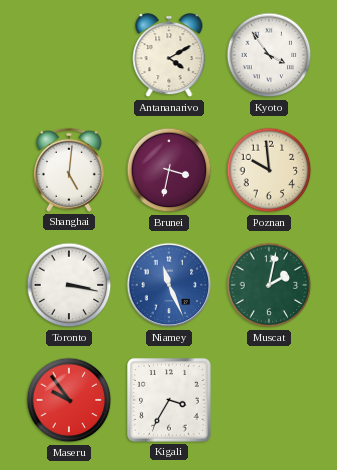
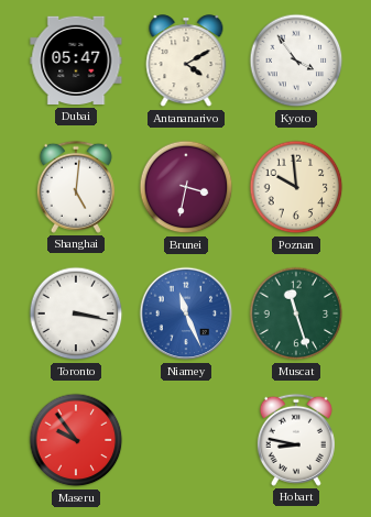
Dubai: none -> 05:47 (76, 61)
Muscat: 2:02 -> 11:27 (296, 313)
Kigali: 3:35 -> none (169, 400)
Hobart: none -> 8:47 (296, 440)
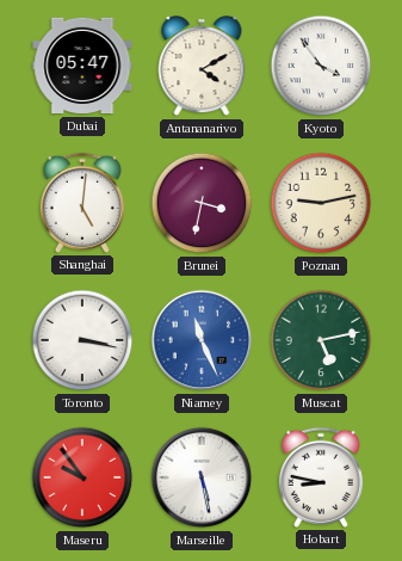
Poznan: 9:59 -> 9:13 (321, 203)
Muscat: 11:27 -> 5:13 (321, 340)
Marseille: none -> 5:28 (202, 477)
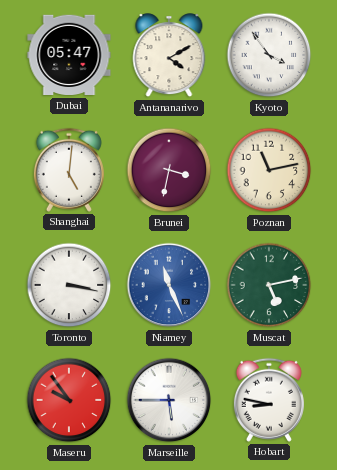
Poznan: 9:13 -> 11:13 (269, 170)
Marseille: 5:28 -> 5:45 (169, 400)
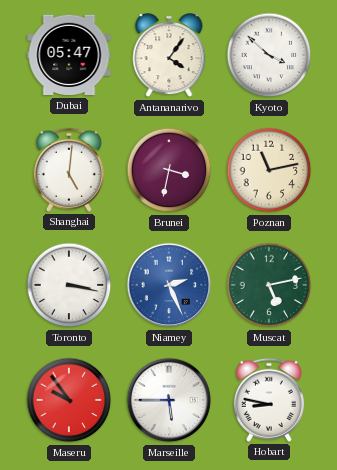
Antananarivo: 4:10 -> 4:06 (169, 56)
Kyoto: 3:54 -> 3:52 (269, 55)
Niamey: 11:26 -> 2:26 (169, 285)
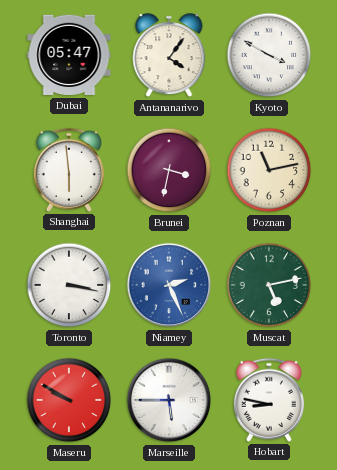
Kyoto: 3:52 -> 3:50 (269, 55)
Shanghai: 5:01 -> 5:59 (69, 170)
Maseru: 9:54 -> 9:50 (69, 400)
